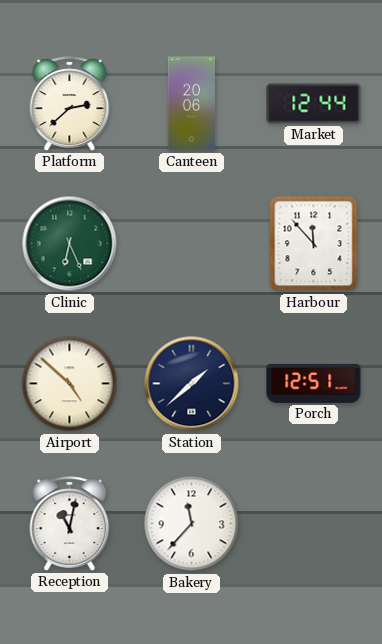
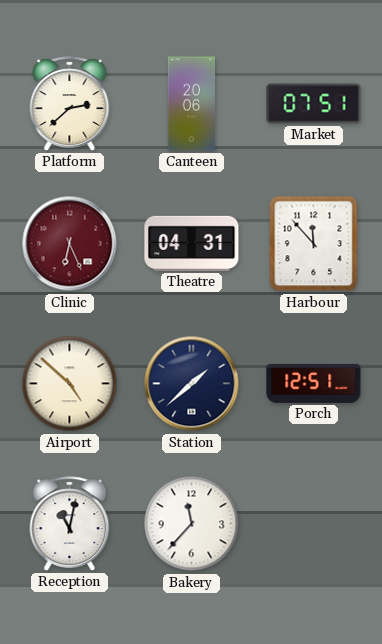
Market: 12:44 -> 07:51 (314, 104)
Clinic dial: green -> burgundy (70, 244)
Theatre: none -> 04:31 (192, 243)
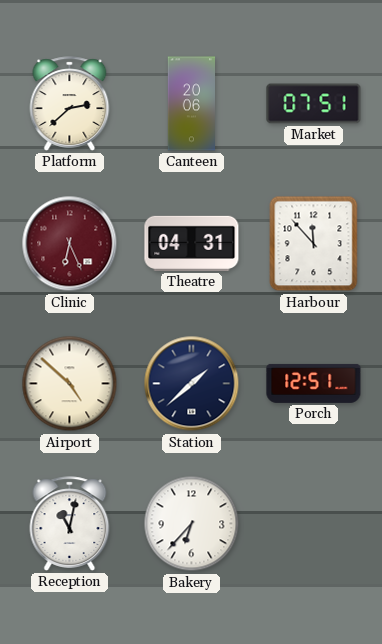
Bakery: 11:37 -> 6:37 (192, 524)
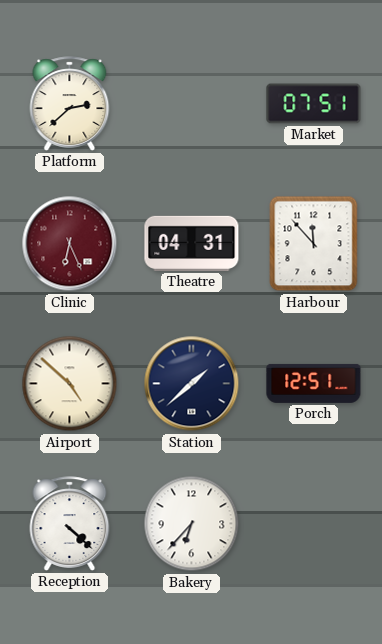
Canteen: 20:06 -> none (192, 104)
Reception: 11:02 -> 4:22 (70, 524)
